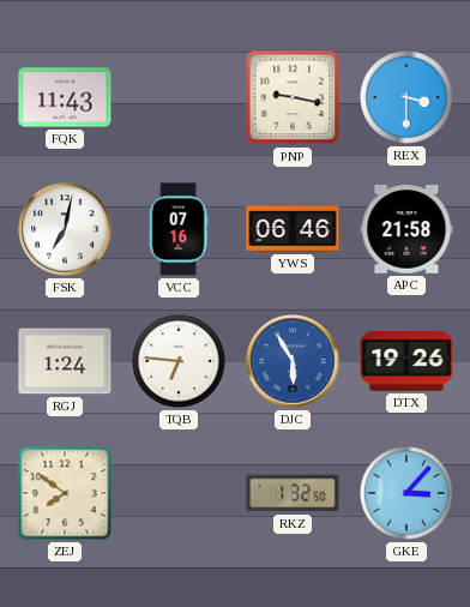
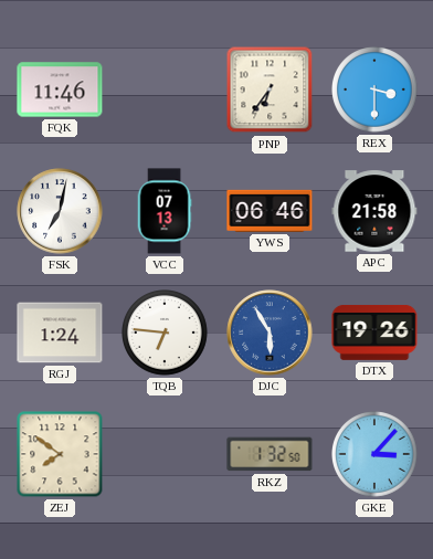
FQK: 11:43 -> 11:46 (60, 89)
PNP: 9:17 -> 6:36 (270, 89)
VCC: 07:16 -> 07:13 (165, 211)
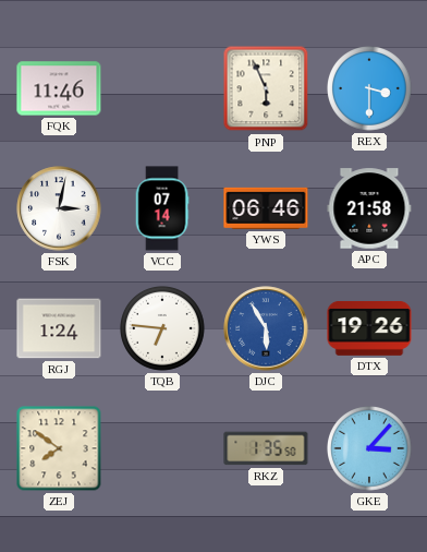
PNP: 6:36 -> 5:56 (266, 88)
FSK: 7:02 -> 3:02 (59, 208)
VCC: 07:13 -> 07:14 (162, 208)
RKZ: 1:32 -> 1:35 (266, 448)
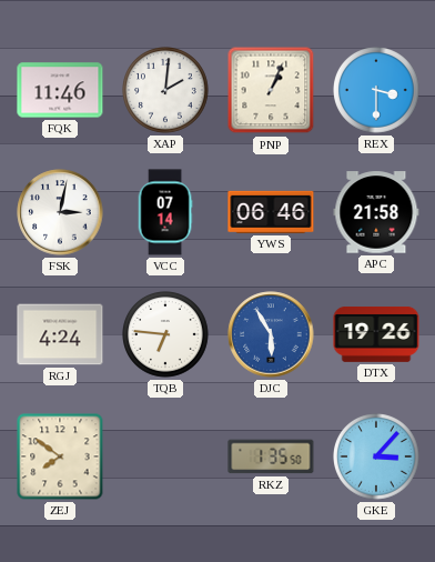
XAP: none -> 2:01 (166, 91)
PNP: 5:56 -> 1:04 (271, 90)
RGJ: 1:24 -> 4:24 (60, 334)
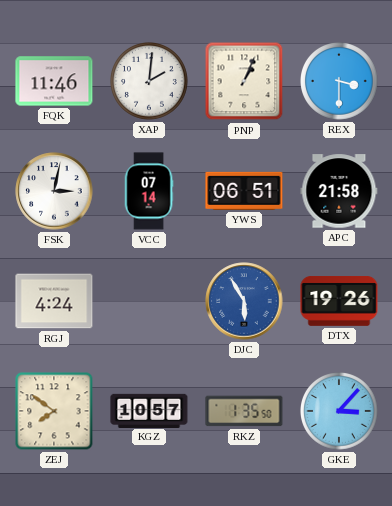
YWS: 06:46 -> 06:51 (244, 191)
TQB: 6:46 -> none (166, 335)
KGZ: none -> 10:57 (149, 410)
